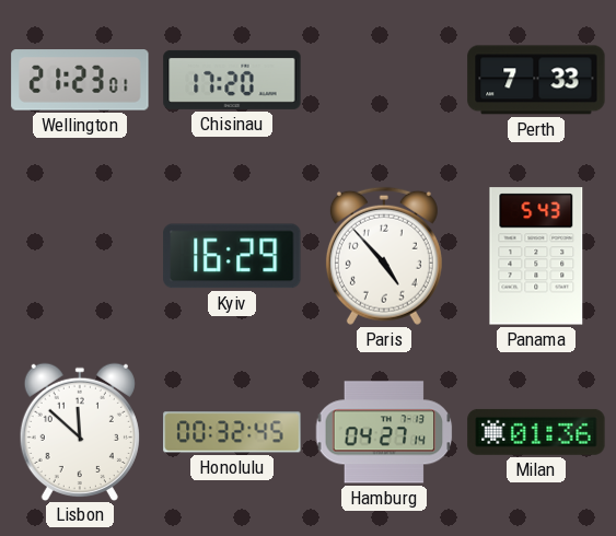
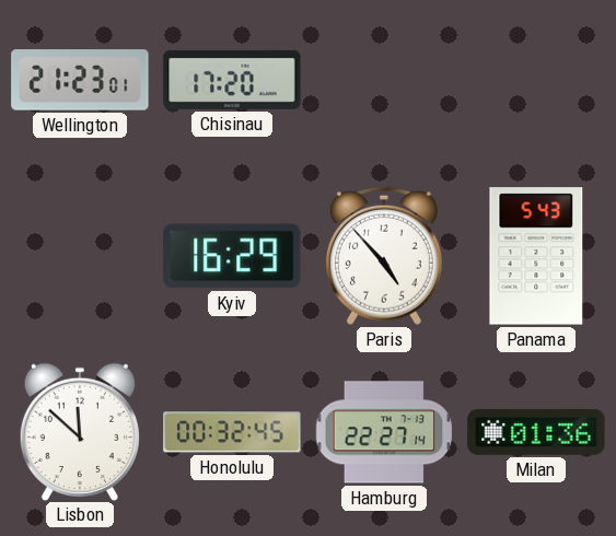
Perth: 7:33 -> none (536, 80)
Hamburg: 04:27 -> 22:27 (384, 432)
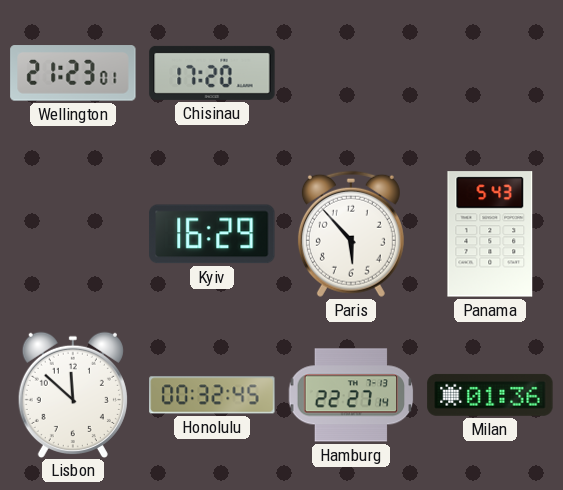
Paris: 4:53 -> 5:53 (351, 234)
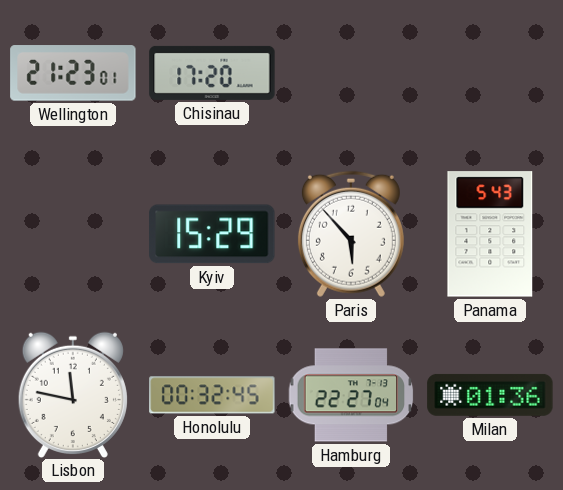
Kyiv: 16:29 -> 15:29 (212, 234)
Lisbon: 11:52 -> 11:47 (73, 394)
Hamburg: 22:27:14 -> 22:27:04 (351, 395)
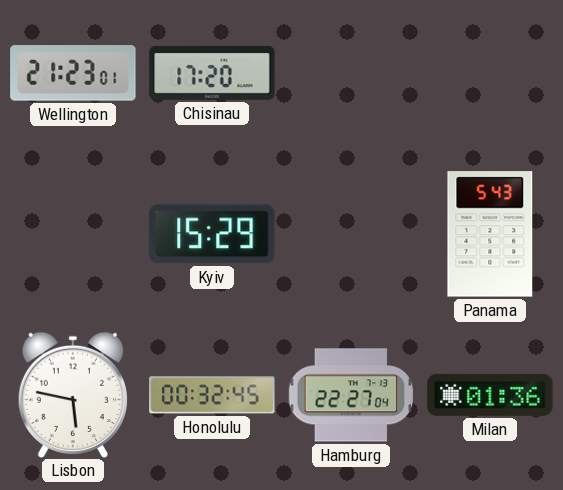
Paris: 5:53 -> none (351, 234)
Lisbon: 11:47 -> 5:47 (73, 394)
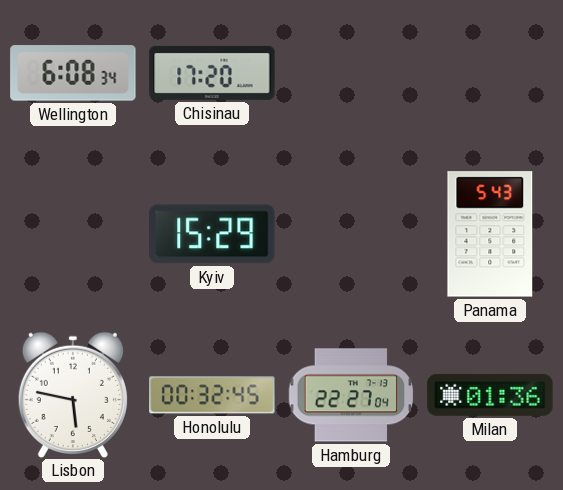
Wellington: 21:23 -> 6:08 (73, 73)
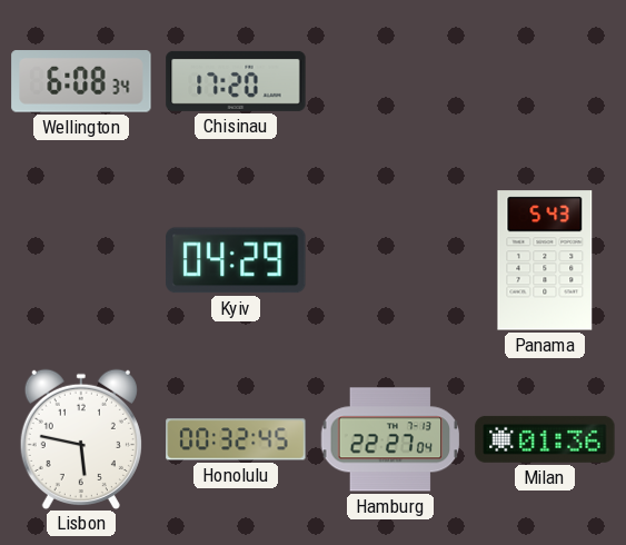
Kyiv: 15:29 -> 04:29 (236, 260)
